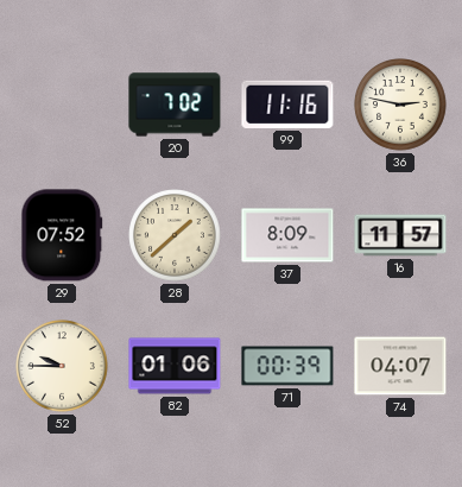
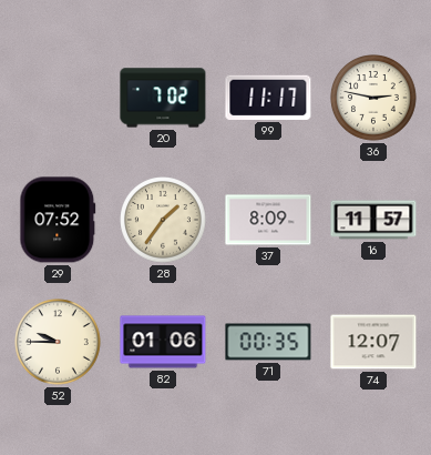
99: 11:16 -> 11:17 (268, 98)
28: 1:38 -> 1:36 (163, 220)
71: 00:39 -> 00:35 (268, 342)
74: 04:07 -> 12:07 (373, 342)
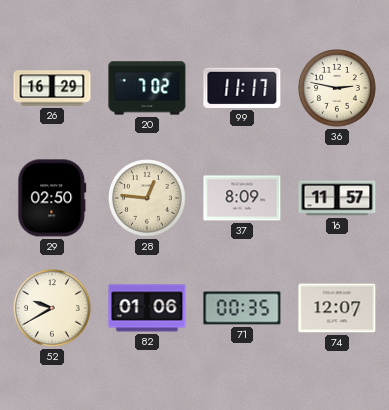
26: none -> 16:29 (52, 88)
29: 07:52 -> 02:50 (52, 198)
28: 1:36 -> 12:46 (147, 198)
52: 9:45 -> 9:40 (52, 308)
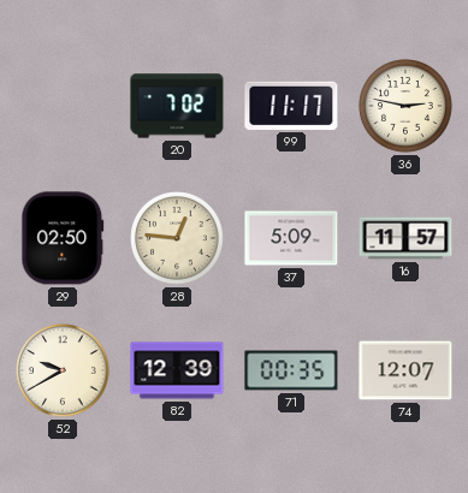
26: 16:29 -> none (52, 88)
37: 8:09 -> 5:09 (291, 238)
82: 01:06 -> 12:39 (177, 370)
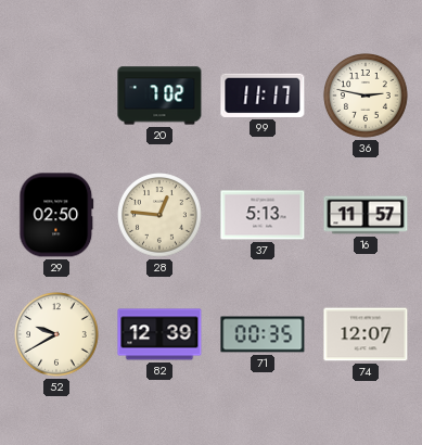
37: 5:09 -> 5:13 (263, 215)
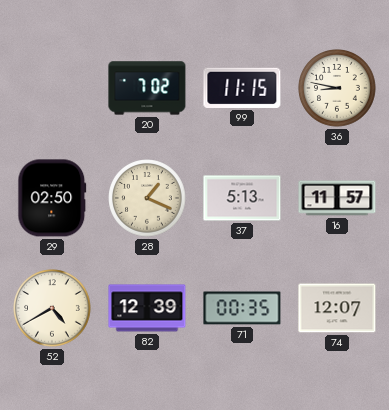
99: 11:17 -> 11:15 (242, 88)
36: 2:47 -> 8:47 (337, 88)
28: 12:46 -> 1:19 (147, 198)
52: 9:40 -> 4:40 (52, 308)
